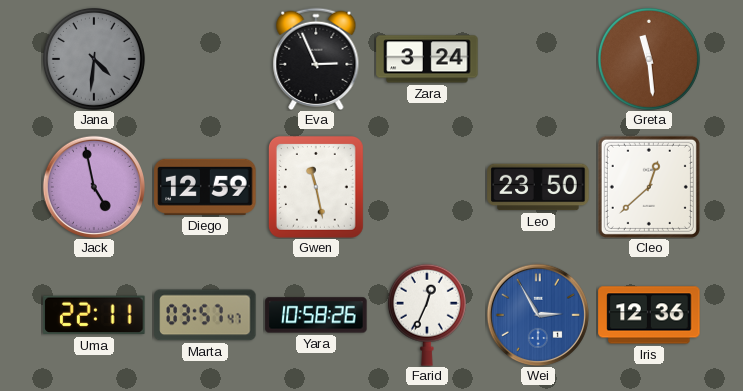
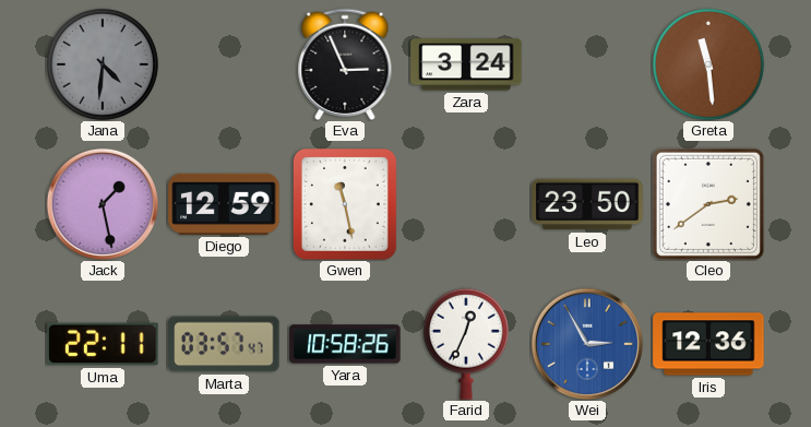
Jack: 4:58 -> 1:28 (103, 204)
Cleo: 12:38 -> 2:39 (708, 204)
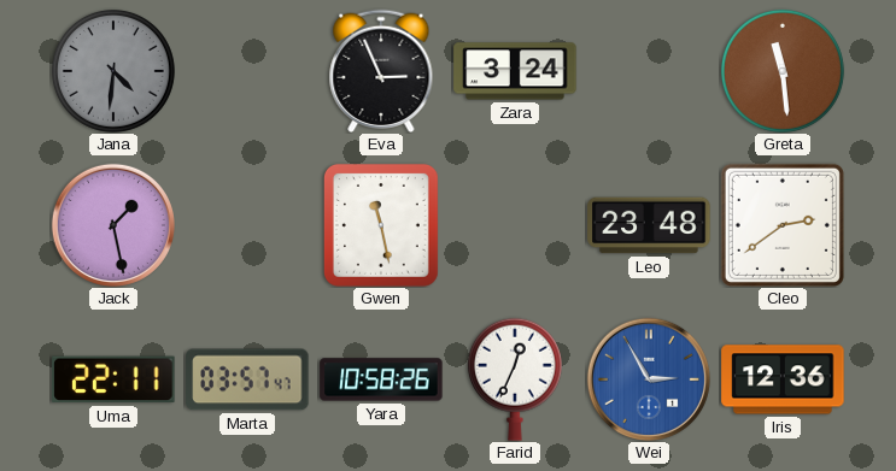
Diego: 12:59 -> none (224, 204)
Leo: 23:50 -> 23:48 (649, 225)
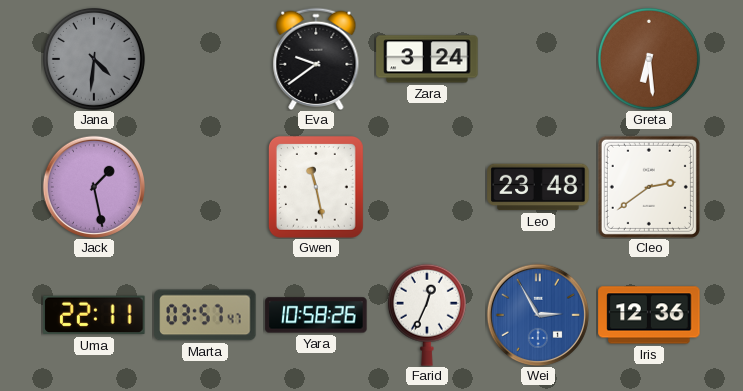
Eva: 2:56 -> 9:39 (316, 58)
Greta: 11:29 -> 6:29 (649, 59)
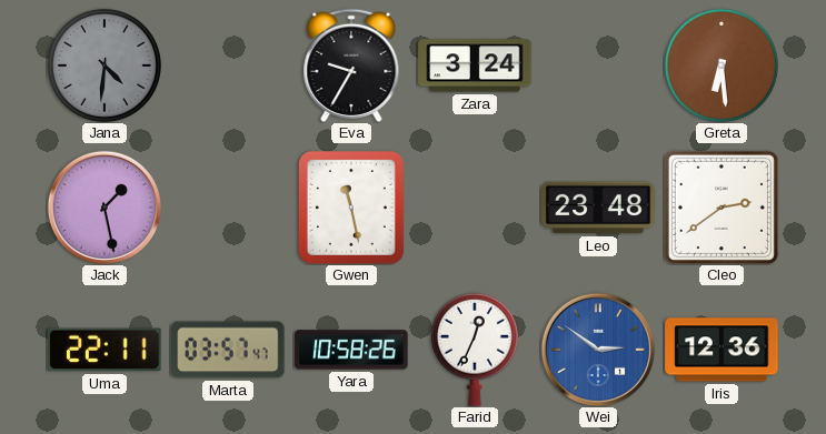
Eva: 9:39 -> 9:35 (351, 64)
Wei: 2:55 -> 2:51 (598, 350)
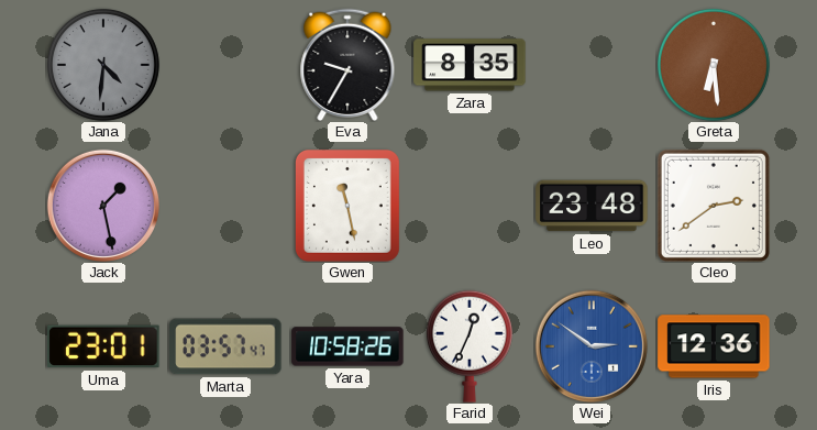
Zara: 3:24 -> 8:35 (470, 65)
Uma: 22:11 -> 23:01 (103, 346)
